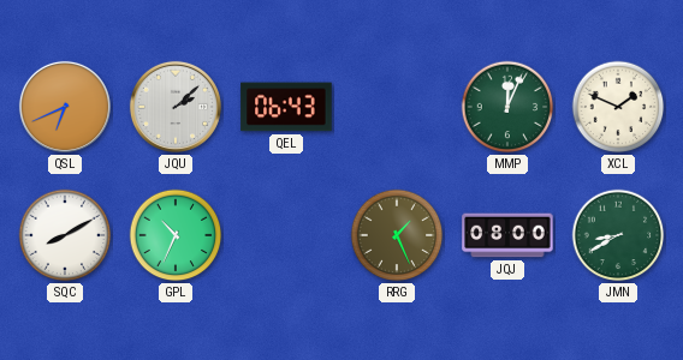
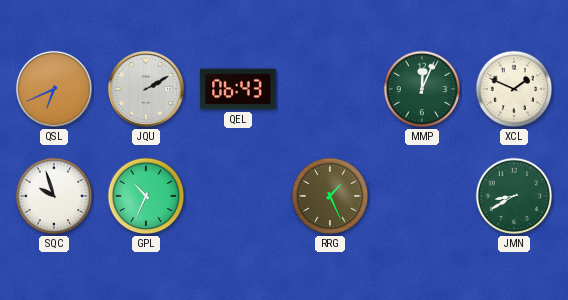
JQU: 2:08 -> 2:10 (146, 89)
SQC: 8:10 -> 9:57 (54, 196)
JQJ: 08:00 -> none (507, 235)
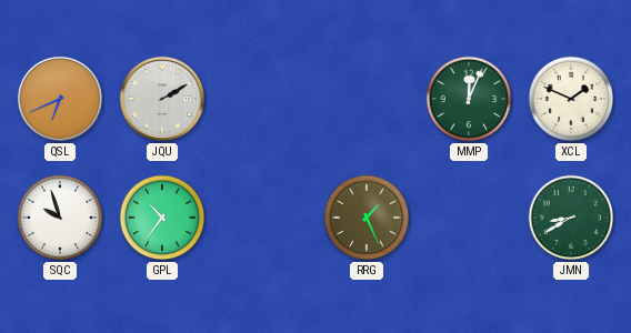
QEL: 06:43 -> none (238, 89)
GPL: 10:34 -> 10:36 (162, 218)
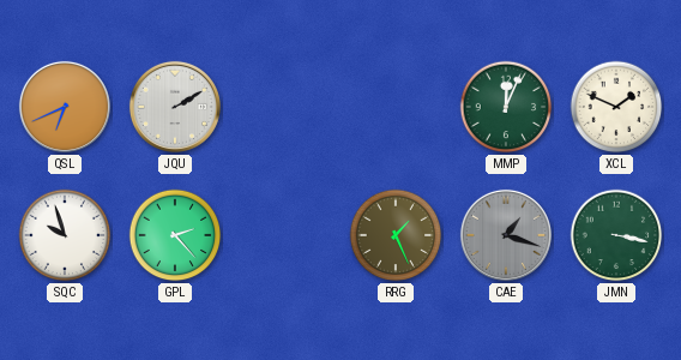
GPL: 10:36 -> 2:23 (175, 235)
CAE: none -> 1:18 (506, 235)
JMN: 8:40 -> 3:17 (616, 235)
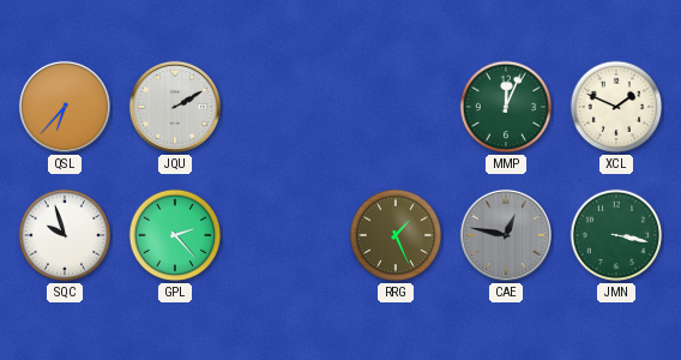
QSL: 6:41 -> 6:37 (65, 107)
CAE: 1:18 -> 12:47 (506, 235)
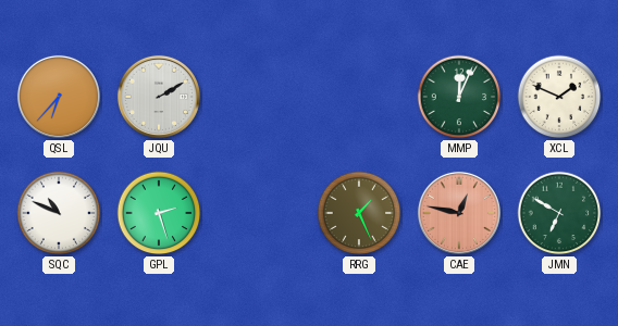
SQC: 9:57 -> 10:49 (59, 213)
GPL: 2:23 -> 2:27 (159, 213)
CAE dial: grey -> salmon (459, 213)
JMN: 3:17 -> 6:50 (559, 213)
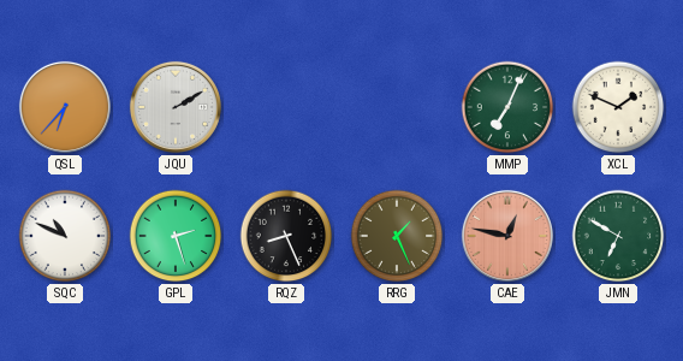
MMP: 12:04 -> 7:04 (507, 107)
RQZ: none -> 8:26 (286, 236)
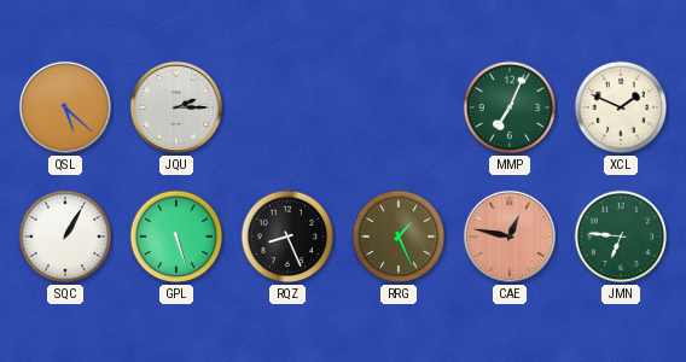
QSL: 6:37 -> 5:22 (65, 107)
JQU: 2:10 -> 2:15 (176, 107)
SQC: 10:49 -> 1:05 (65, 237)
GPL: 2:27 -> 5:27 (176, 237)
JMN: 6:50 -> 6:46 (621, 237)
